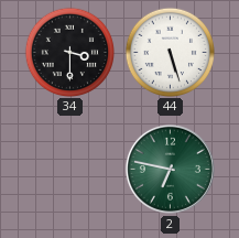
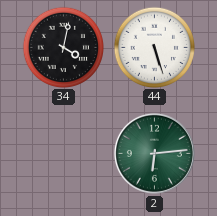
34: 3:30 -> 4:02 (63, 47)
2: 6:47 -> 6:14 (154, 153)
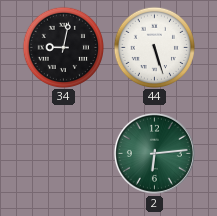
34: 4:02 -> 9:02 (63, 47)
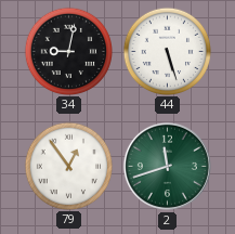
79: none -> 12:54 (68, 166)
2: 6:14 -> 11:42 (167, 166)
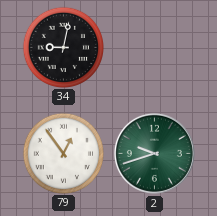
44: 5:27 -> none (167, 51)
2: 11:42 -> 9:42 (154, 153)
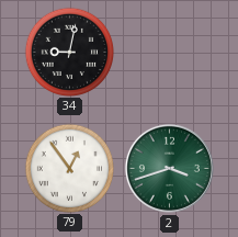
2: 9:42 -> 3:42 (169, 168)
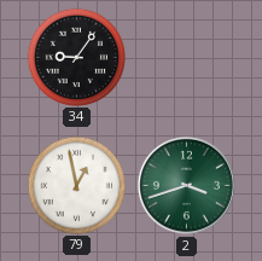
34: 9:02 -> 9:06 (76, 57)
79: 12:54 -> 12:58 (76, 185)
